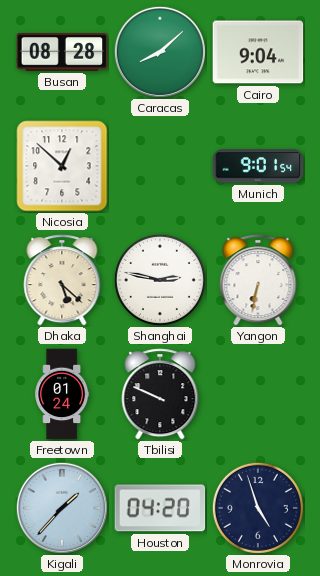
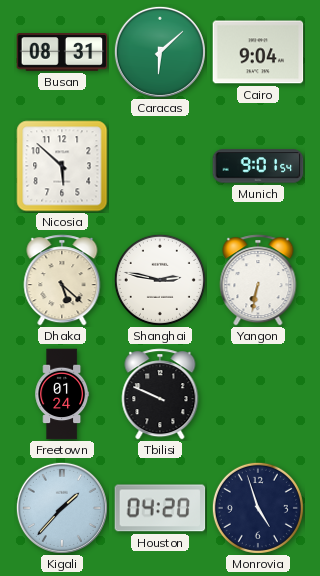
Busan: 08:28 -> 08:31 (62, 52)
Caracas: 8:08 -> 6:08 (160, 52)
Nicosia: 12:52 -> 5:52 (62, 166)
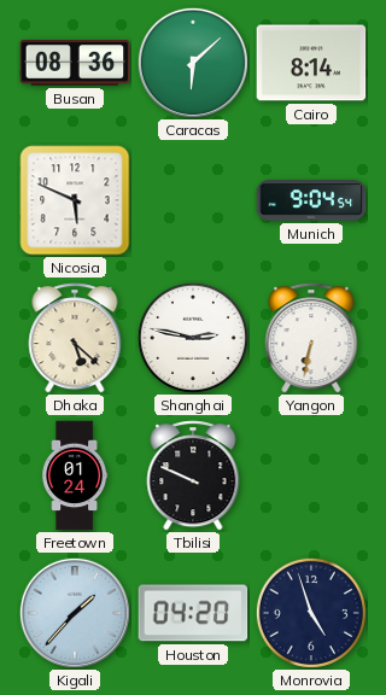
Busan: 08:31 -> 08:36 (75, 63)
Cairo: 9:04 -> 8:14 (311, 63)
Nicosia: 5:52 -> 5:49 (75, 200)
Munich: 9:01 -> 9:04 (311, 200)
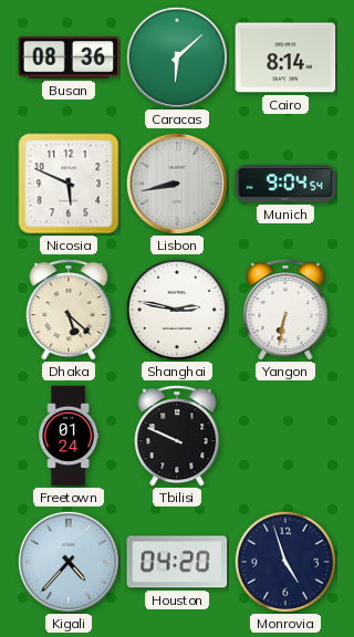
Lisbon: none -> 8:43 (177, 184)
Kigali: 1:37 -> 4:37 (69, 562)
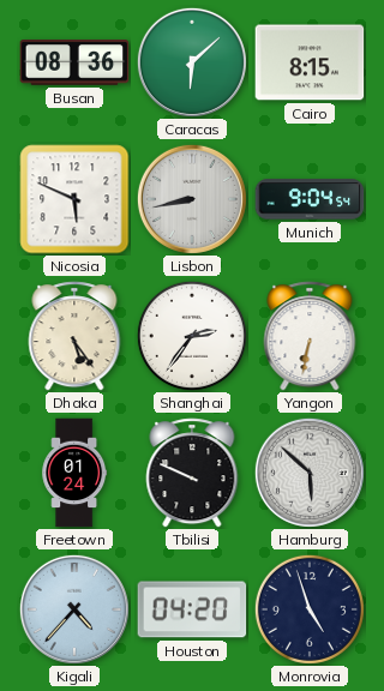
Cairo: 8:14 -> 8:15 (310, 62)
Dhaka: 5:22 -> 5:24 (74, 336)
Shanghai: 2:47 -> 2:36 (192, 336)
Hamburg: none -> 5:52 (310, 473)
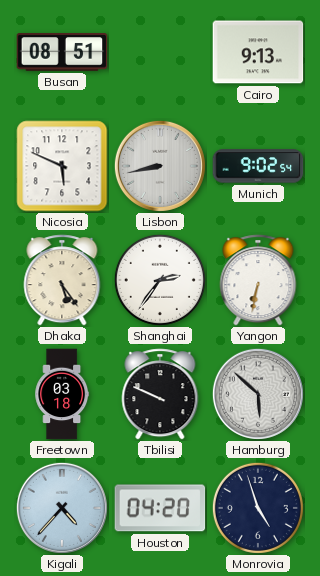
Busan: 08:36 -> 08:51 (62, 52)
Caracas: 6:08 -> none (192, 62)
Cairo: 8:15 -> 9:13 (258, 52)
Munich: 9:04 -> 9:02 (258, 166)
Freetown: 01:24 -> 03:18 (62, 394)
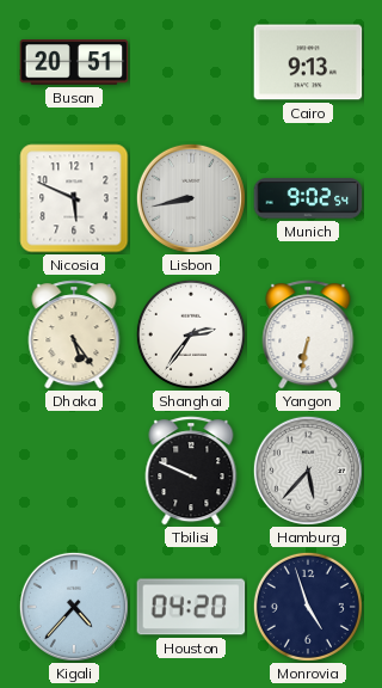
Busan: 08:51 -> 20:51 (74, 62)
Freetown: 03:18 -> none (62, 394)
Hamburg: 5:52 -> 5:37 (308, 471)
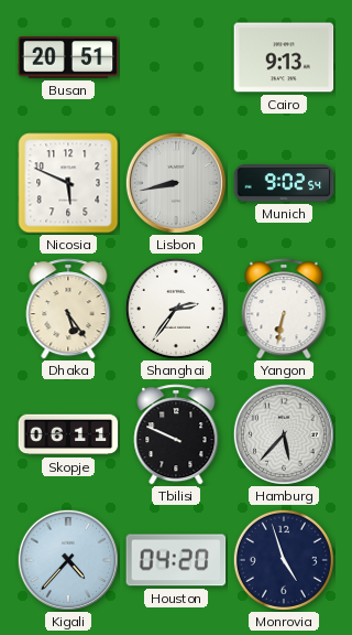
Skopje: none -> 06:11 (68, 434)
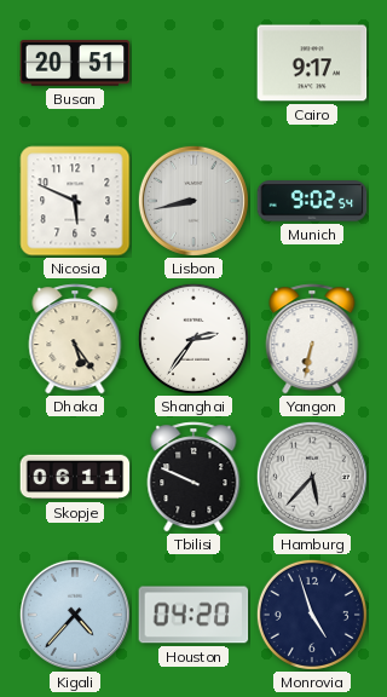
Cairo: 9:13 -> 9:17 (312, 63)
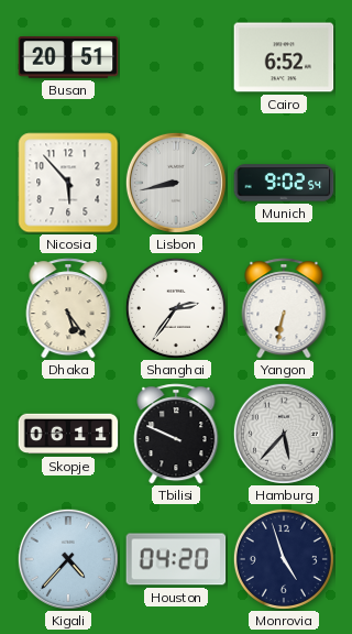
Cairo: 9:17 -> 6:52 (284, 57)
Nicosia: 5:49 -> 5:53 (68, 183)
